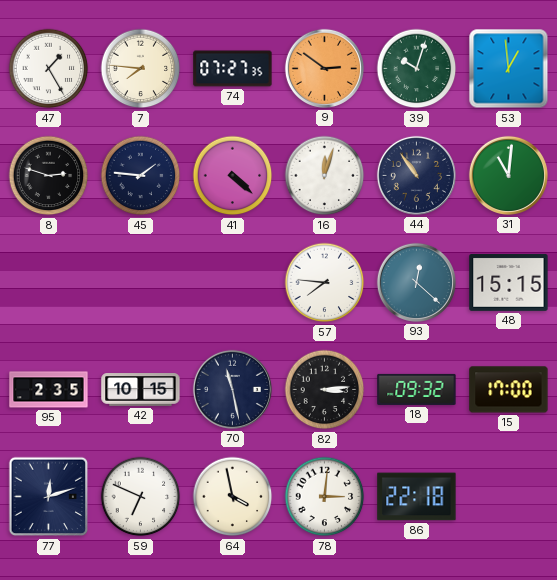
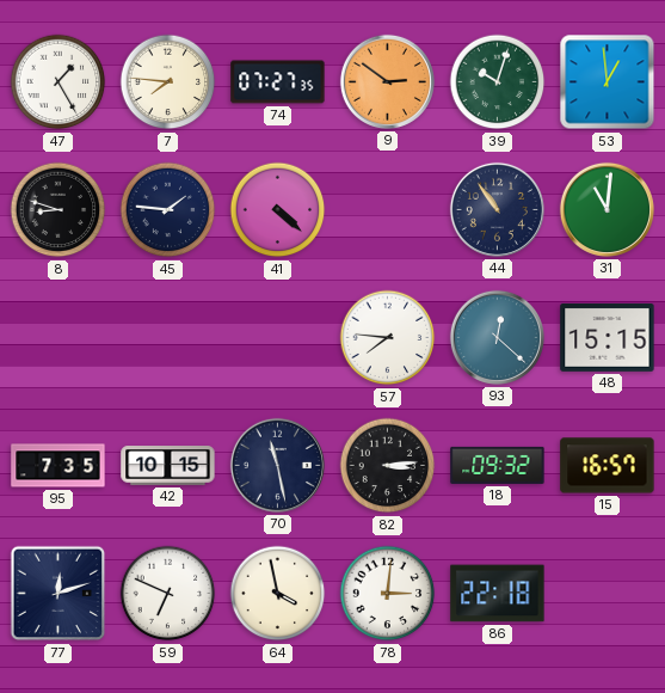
8: 2:48 -> 8:48 (59, 210)
16: 12:03 -> none (325, 176)
95: 2:35 -> 7:35 (59, 466)
15: 17:00 -> 16:57 (608, 466)
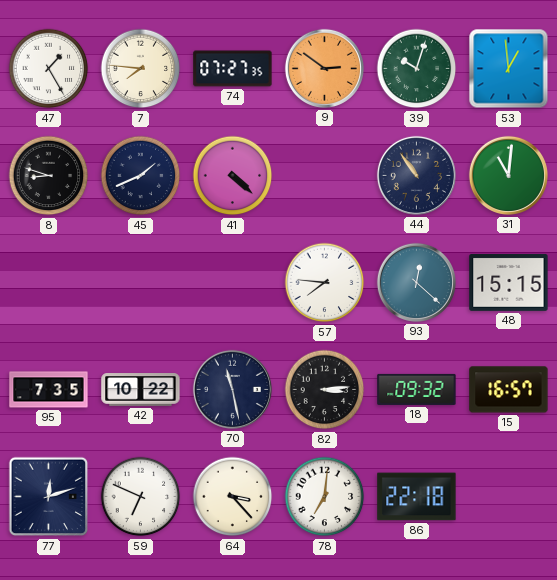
45: 1:46 -> 1:41 (141, 176)
42: 10:15 -> 10:22 (141, 390)
64: 3:58 -> 3:23 (233, 497)
78: 3:01 -> 7:01 (325, 497)
